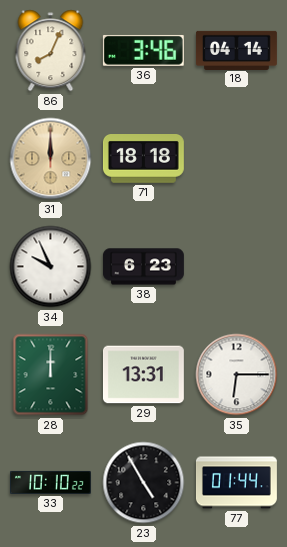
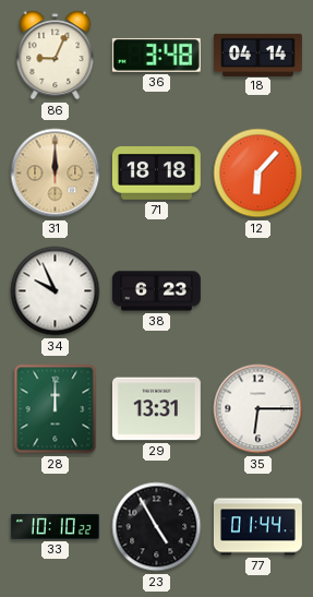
86: 8:04 -> 9:04 (56, 56)
36: 3:46 -> 3:48 (156, 55)
12: none -> 6:07 (258, 174)
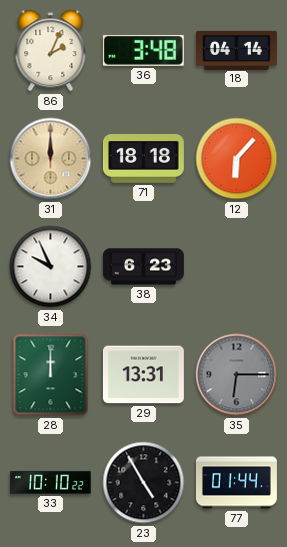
86: 9:04 -> 2:04 (51, 51)
35 dial: white -> grey (237, 375)
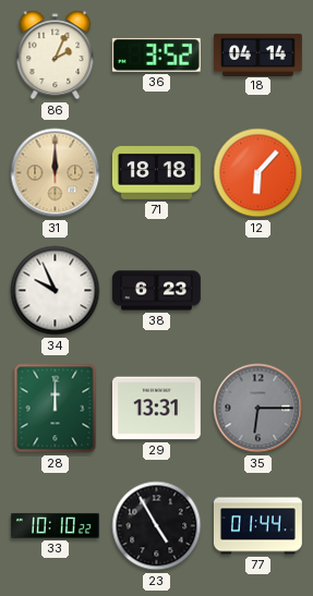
36: 3:48 -> 3:52 (156, 54)
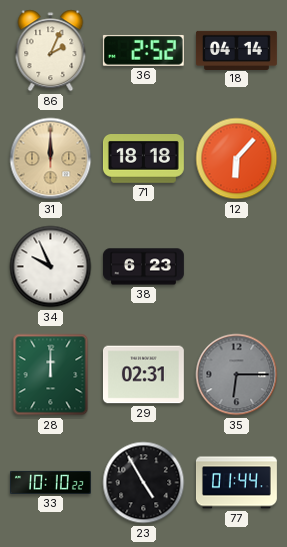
36: 3:52 -> 2:52 (143, 50)
29: 13:31 -> 02:31 (143, 375)
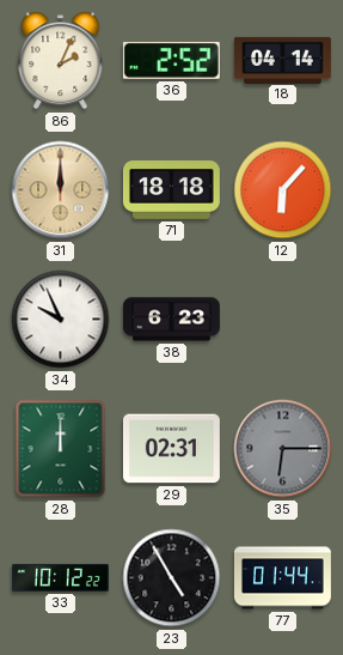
33: 10:10 -> 10:12 (60, 577)
